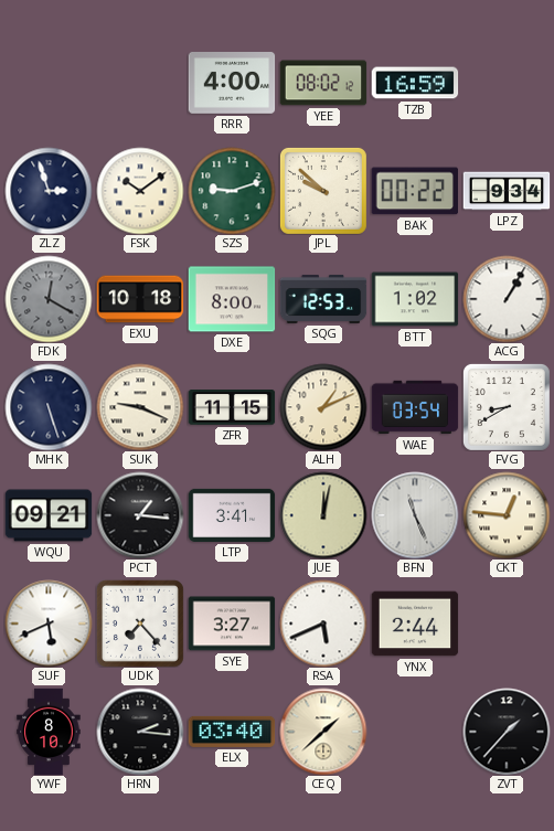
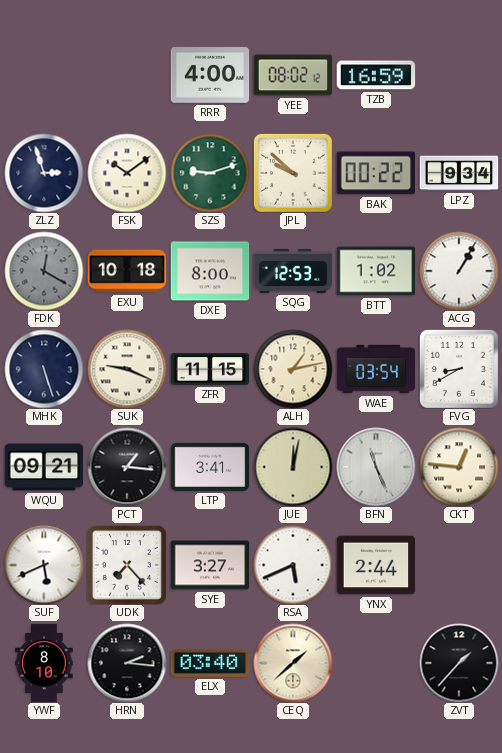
ALH: 1:11 -> 1:13 (293, 369)
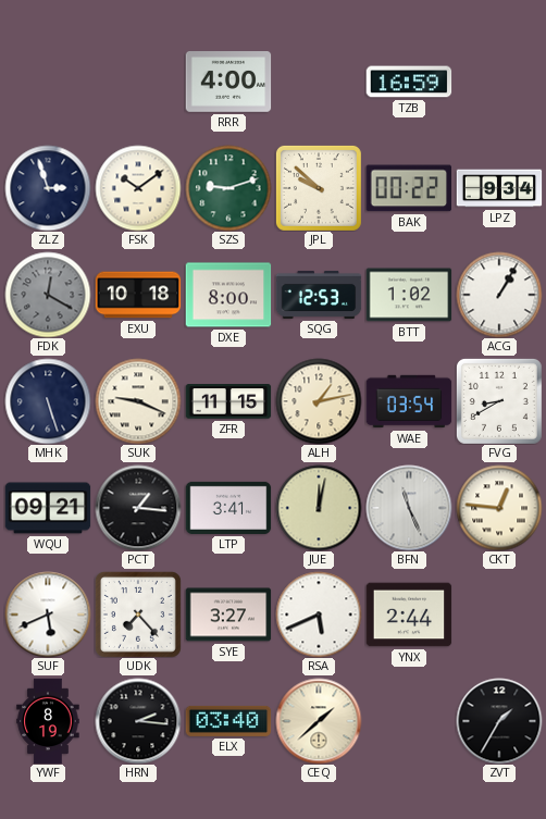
YEE: 08:02 -> none (293, 75)
YWF: 8:10 -> 8:19 (48, 721)
ZVT: 1:37 -> 1:35 (499, 721)
